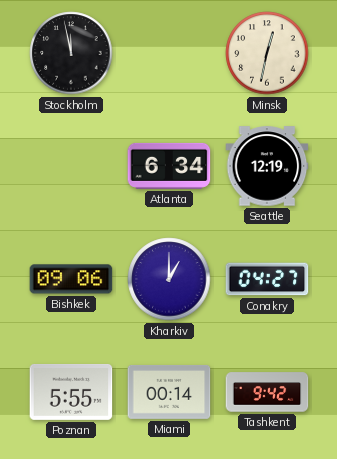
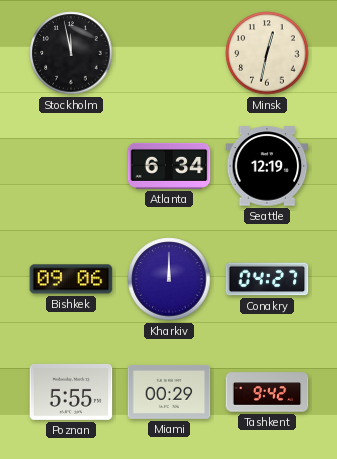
Kharkiv: 1:00 -> 12:00 (169, 279)
Miami: 00:14 -> 00:29 (169, 392)
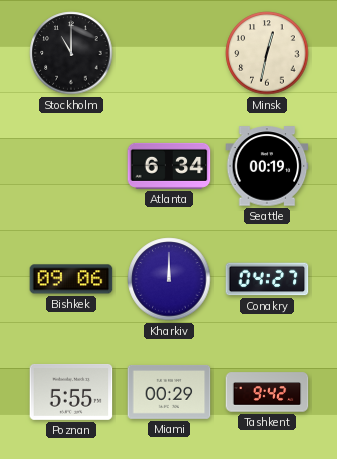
Stockholm: 11:58 -> 11:00 (71, 53)
Seattle: 12:19 -> 00:19 (267, 166)
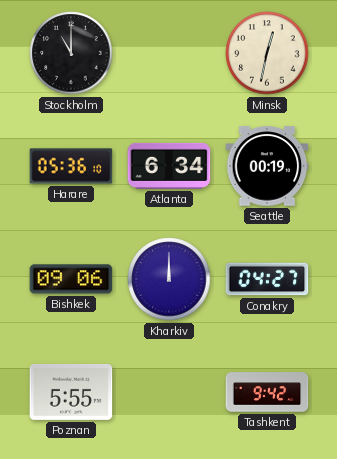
Harare: none -> 05:36 (71, 166)
Miami: 00:29 -> none (169, 392)
